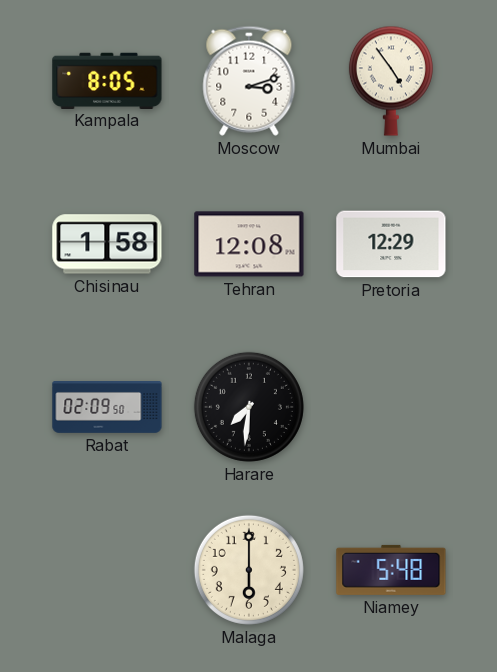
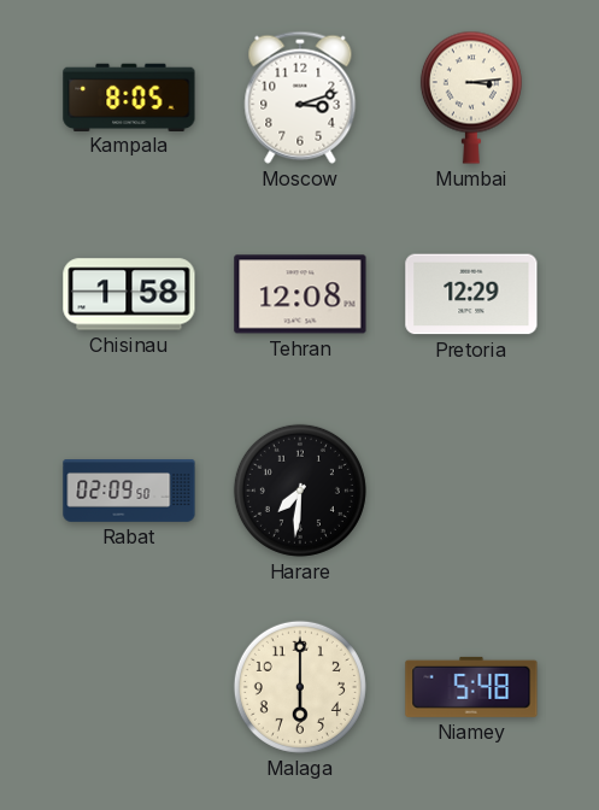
Mumbai: 4:54 -> 3:14 (471, 98)
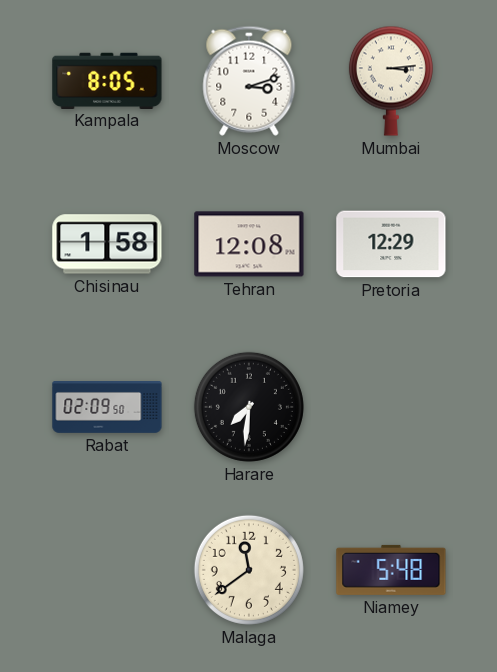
Malaga: 6:00 -> 11:39 (249, 570)
